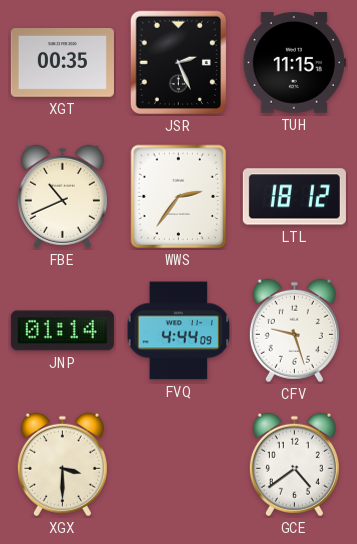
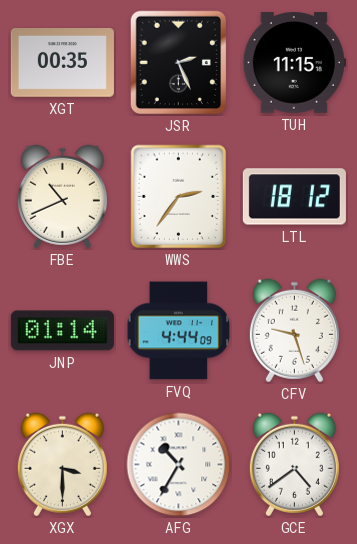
AFG: none -> 10:35 (179, 465)
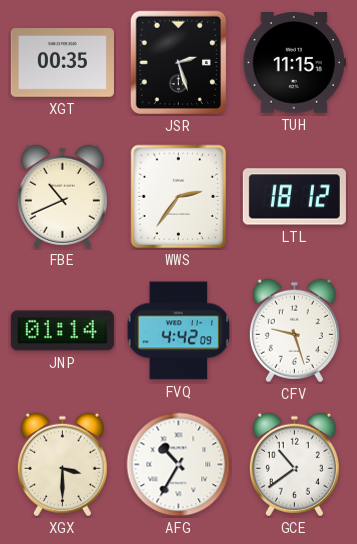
JSR: 2:26 -> 2:27 (178, 63)
FVQ: 4:44 -> 4:42 (179, 331)
GCE: 4:39 -> 10:39 (294, 465)
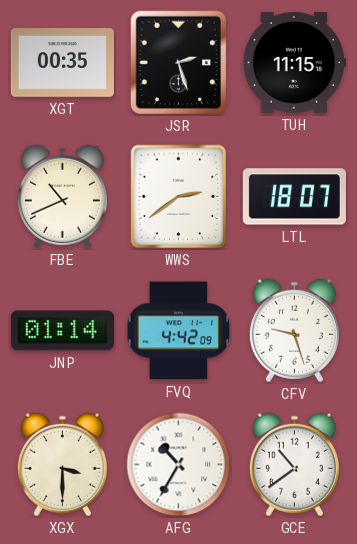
WWS: 2:36 -> 2:39 (179, 197)
LTL: 18:12 -> 18:07 (294, 197)
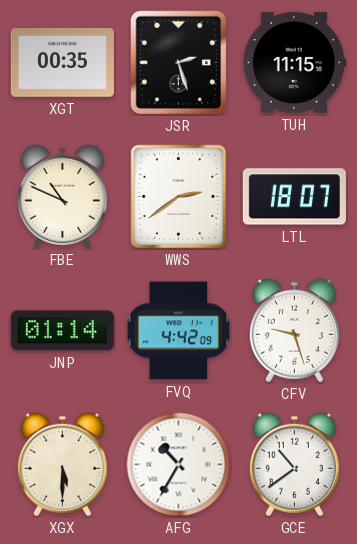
FBE: 10:41 -> 10:49 (62, 197)
XGX: 3:30 -> 5:30 (62, 465)
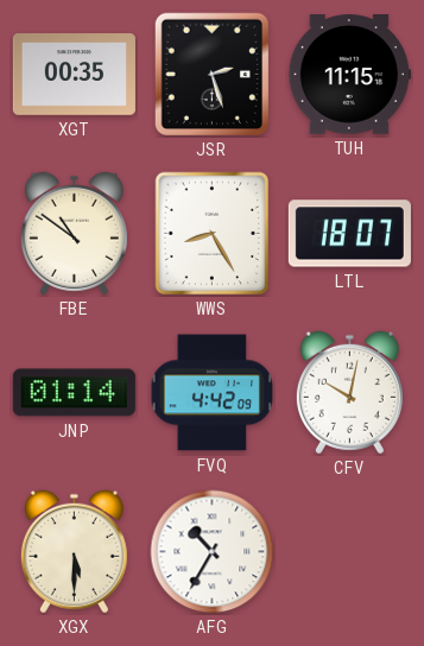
FBE: 10:49 -> 10:51 (74, 234)
WWS: 2:39 -> 8:25 (213, 234)
CFV: 9:27 -> 10:02 (349, 393)
GCE: 10:39 -> none (294, 465)
